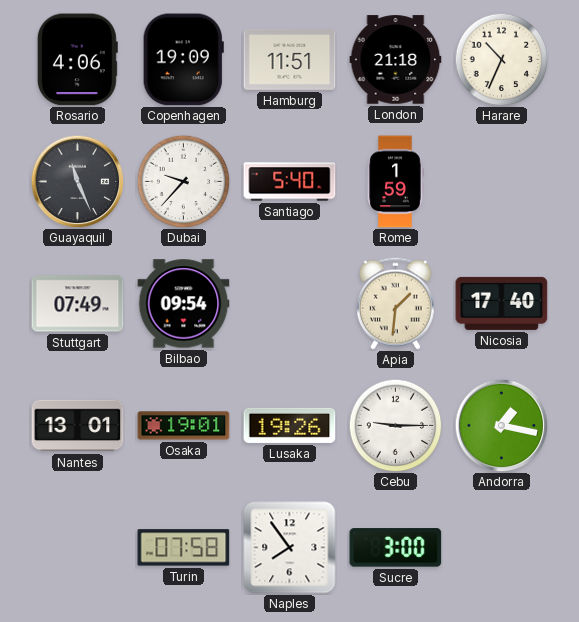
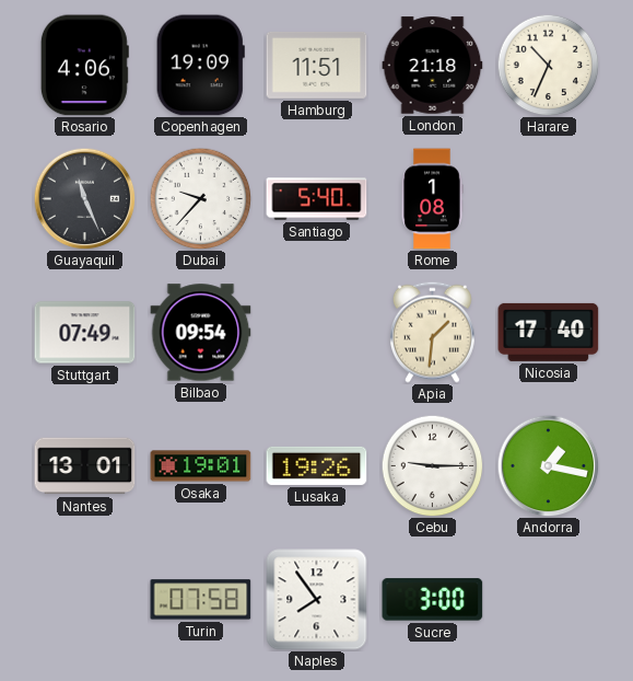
Rome: 1:59 -> 1:08 (432, 199)
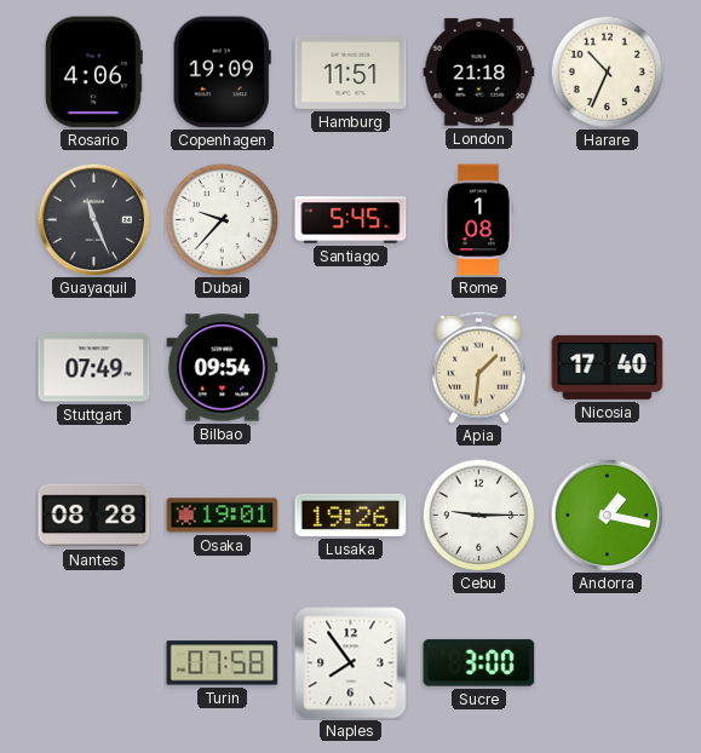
Santiago: 5:40 -> 5:45 (351, 220)
Nantes: 13:01 -> 08:28 (94, 516)
